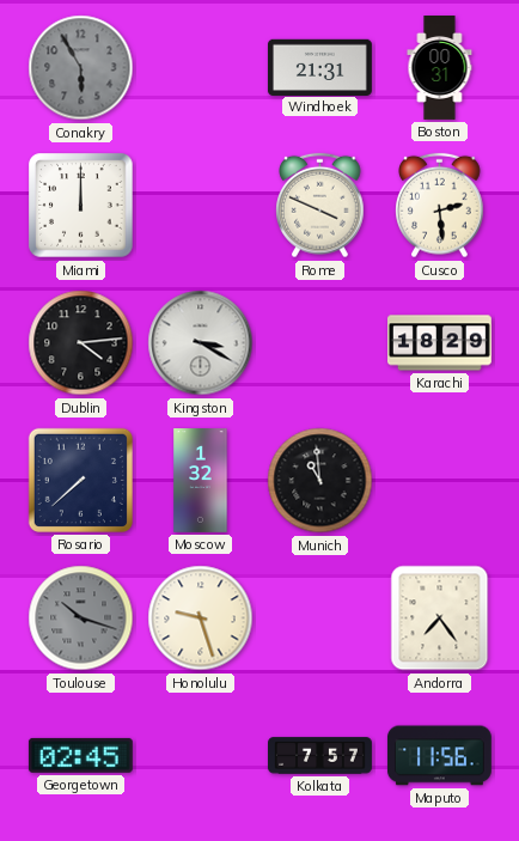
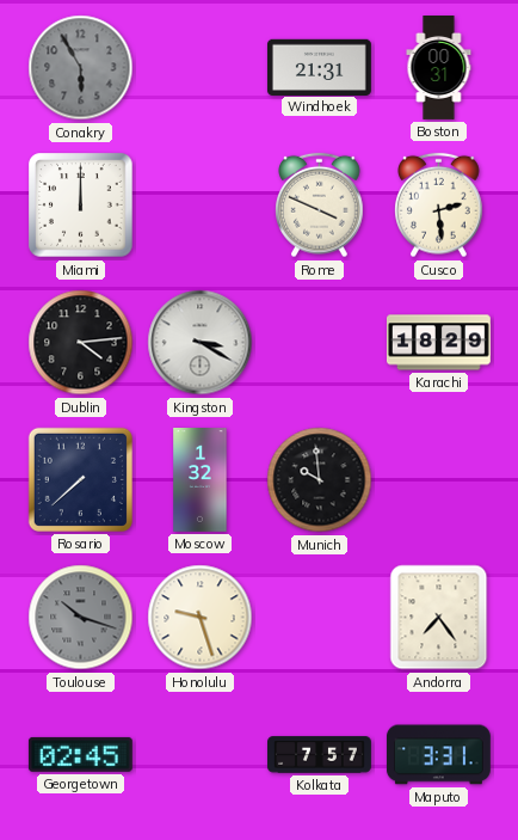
Munich: 10:59 -> 9:59 (320, 480)
Maputo: 11:56 -> 3:31 (438, 755)
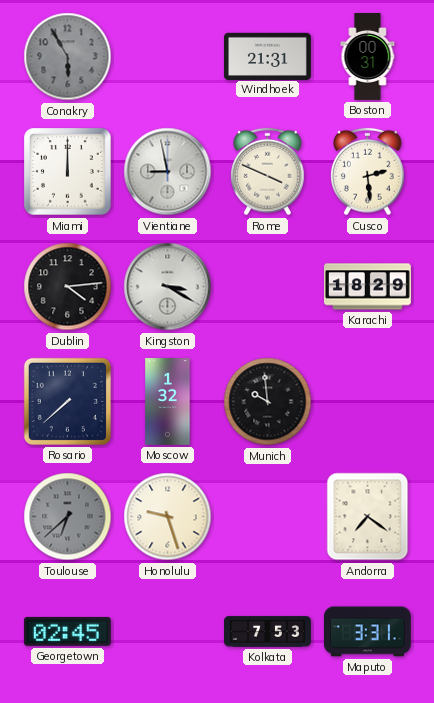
Vientiane: none -> 8:58 (168, 172)
Toulouse: 10:18 -> 6:38 (68, 517)
Andorra: 7:24 -> 7:21 (368, 517)
Kolkata: 7:57 -> 7:53 (268, 632)
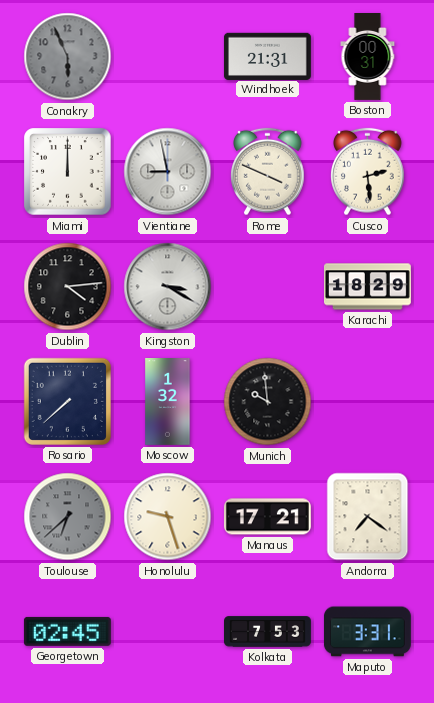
Conakry: 5:55 -> 5:56 (68, 57)
Manaus: none -> 17:21 (267, 517)
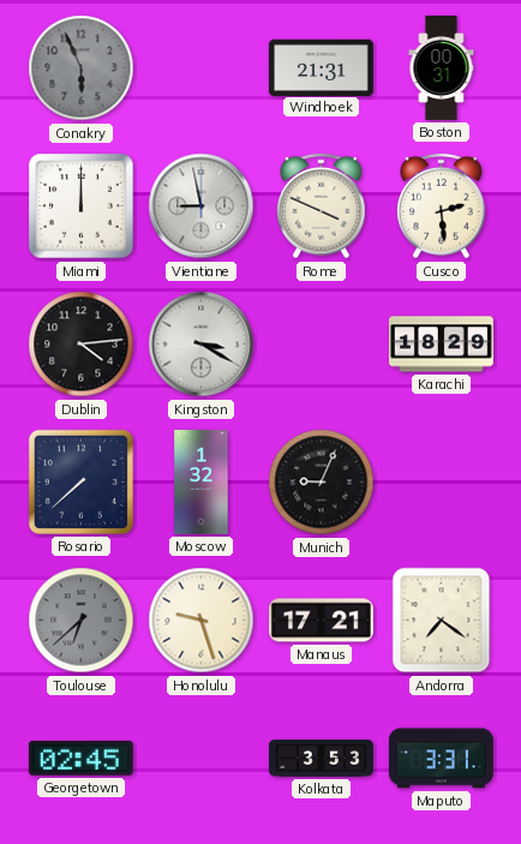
Munich: 9:59 -> 9:04 (322, 483)
Kolkata: 7:53 -> 3:53 (322, 759)
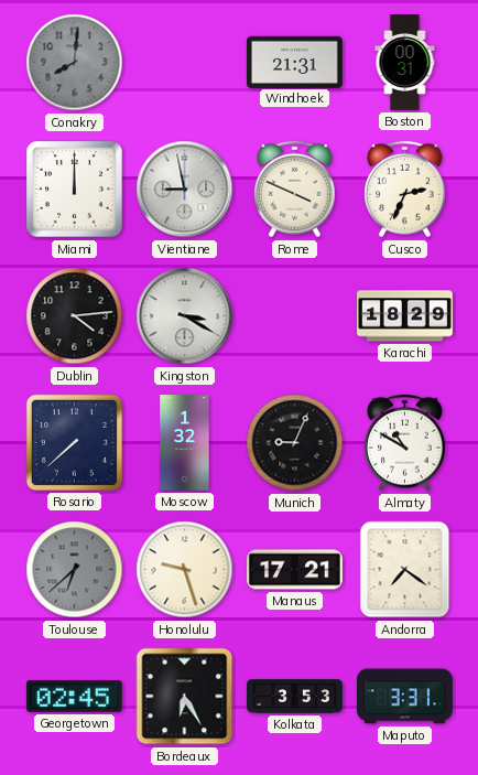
Conakry: 5:56 -> 8:01 (75, 63)
Cusco: 2:29 -> 2:34 (405, 190)
Almaty: none -> 10:50 (405, 443)
Bordeaux: none -> 6:25 (185, 697)
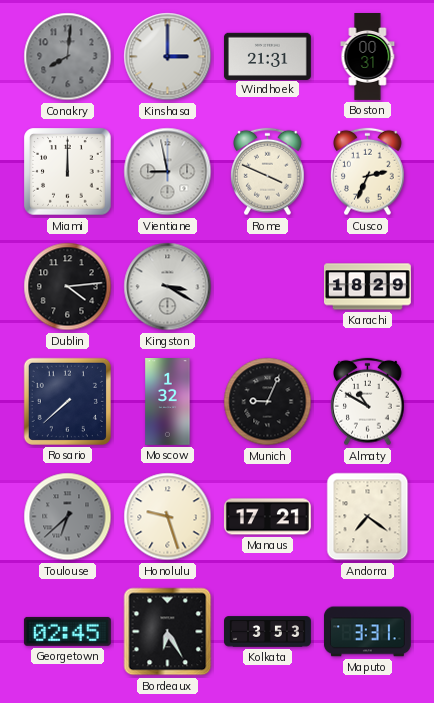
Kinshasa: none -> 3:00 (168, 57)
